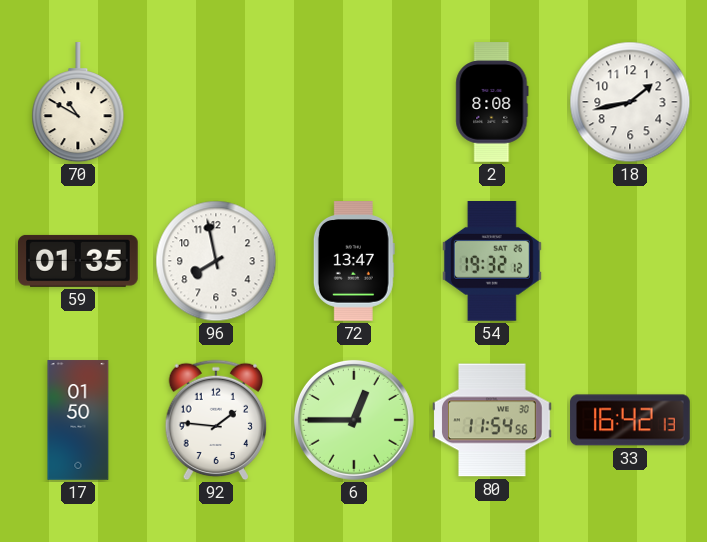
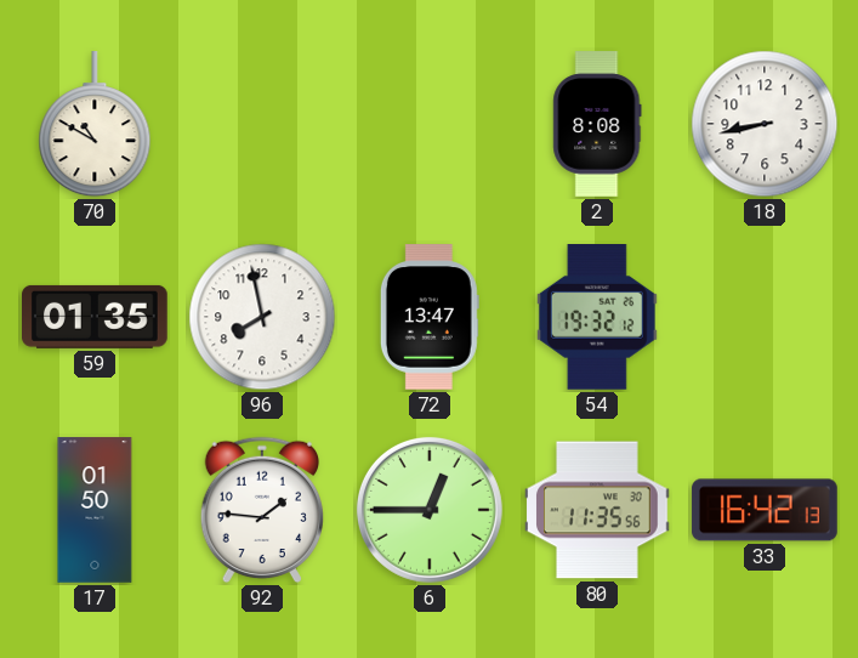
18: 1:43 -> 8:43 (765, 124)
80: 11:54 -> 11:35 (597, 510)
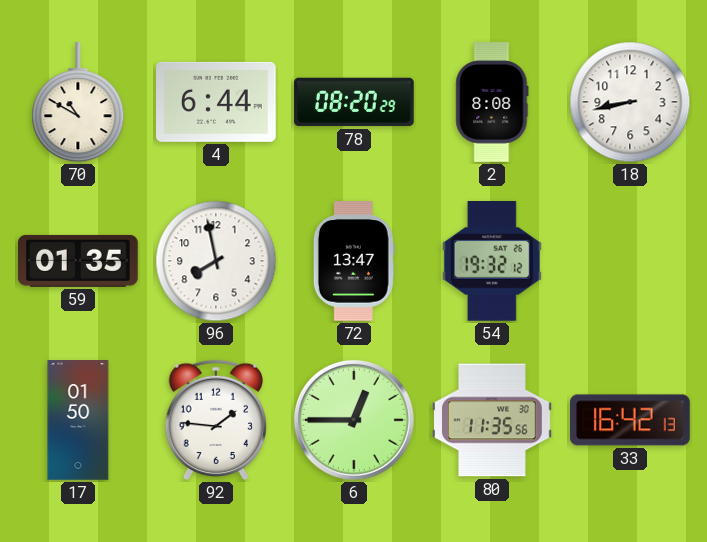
4: none -> 6:44 (217, 102)
78: none -> 08:20 (354, 102)
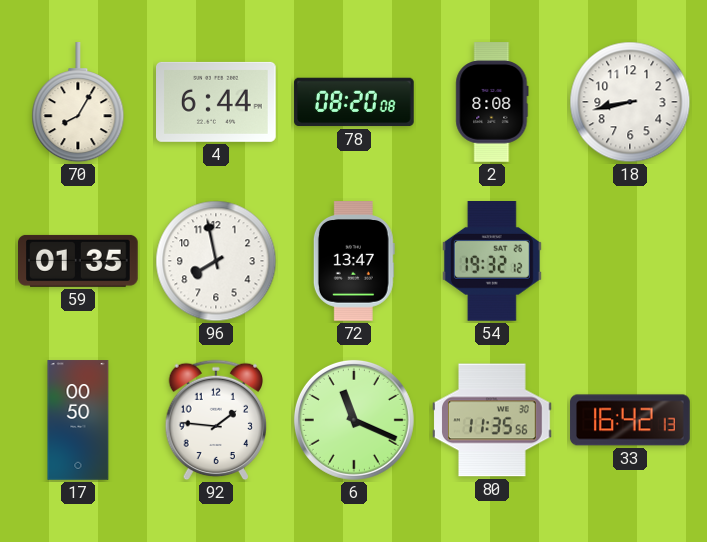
70: 10:50 -> 8:05 (78, 103)
78: 08:20:29 -> 08:20:08 (354, 102)
17: 01:50 -> 00:50 (78, 420)
6: 12:45 -> 11:19 (354, 420)
